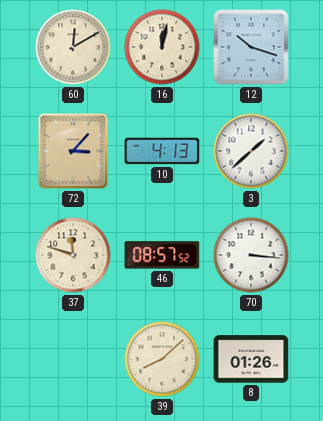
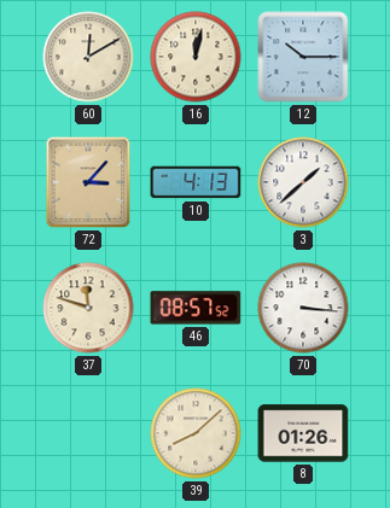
12: 10:18 -> 10:15 (303, 57)
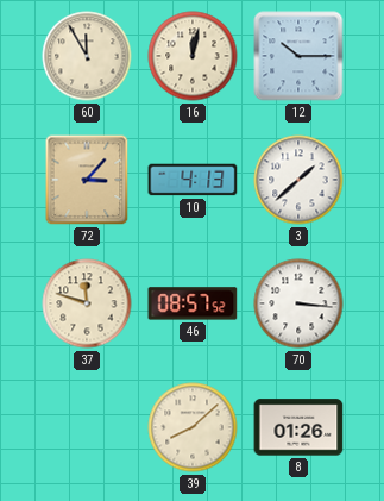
60: 12:10 -> 11:55 (87, 56)
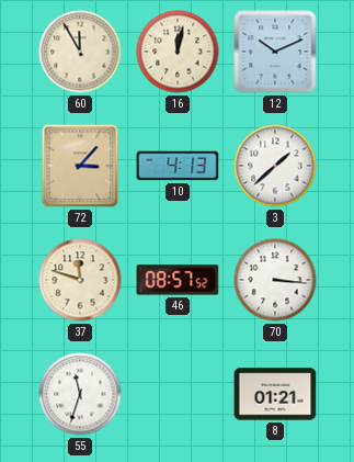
12: 10:15 -> 10:11 (275, 52)
55: none -> 11:33 (80, 394)
39: 8:08 -> none (193, 427)
8: 01:26 -> 01:21 (275, 394)
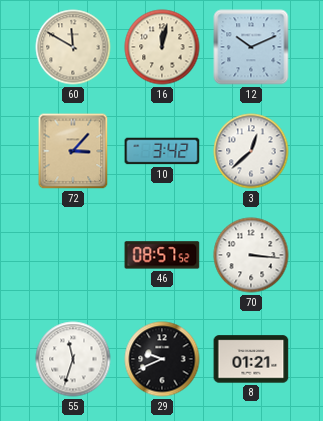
60: 11:55 -> 11:50 (73, 47)
10: 4:13 -> 3:42 (162, 151)
3: 1:38 -> 12:38 (251, 151)
37: 11:48 -> none (80, 280)
29: none -> 9:41 (162, 359)
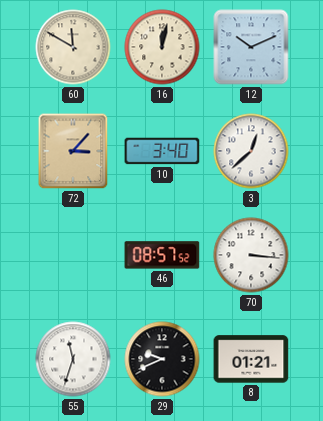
10: 3:42 -> 3:40 (162, 151)
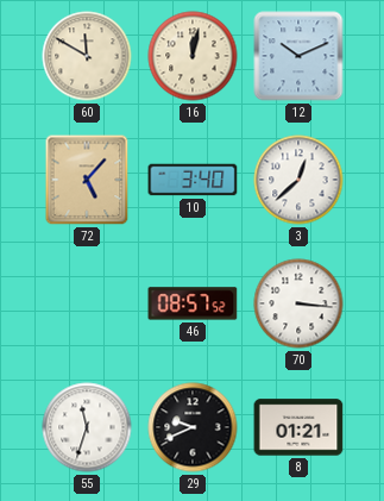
72: 3:07 -> 5:07 (87, 180)
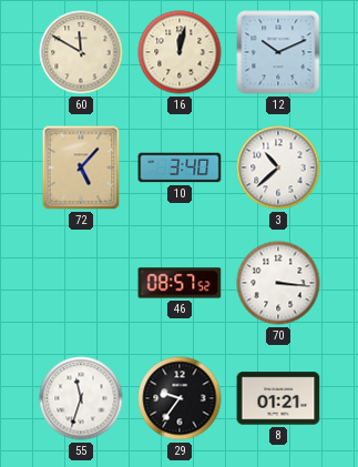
3: 12:38 -> 10:38 (278, 167)
29: 9:41 -> 9:36 (180, 398)
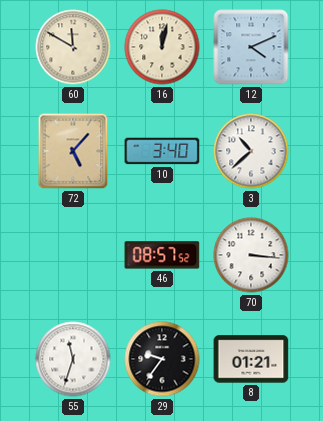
12: 10:11 -> 4:11 (251, 47)
